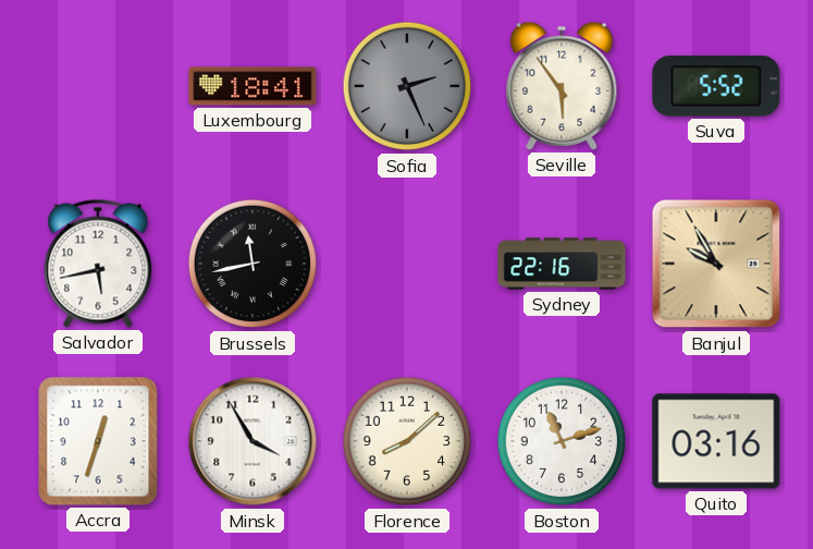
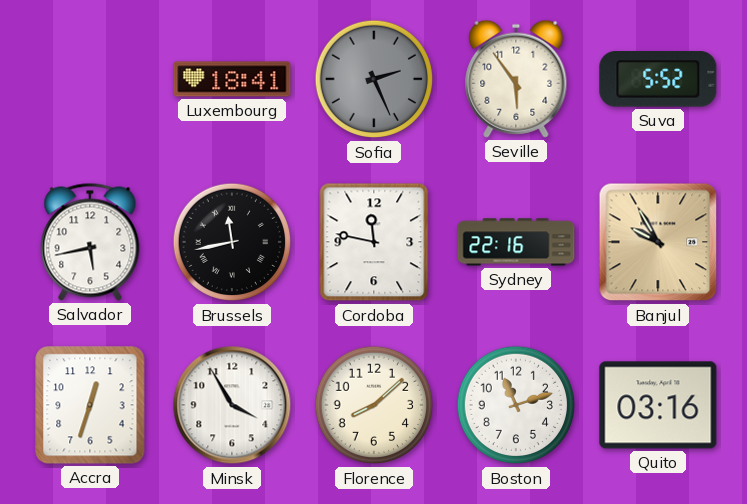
Cordoba: none -> 11:47 (374, 242)
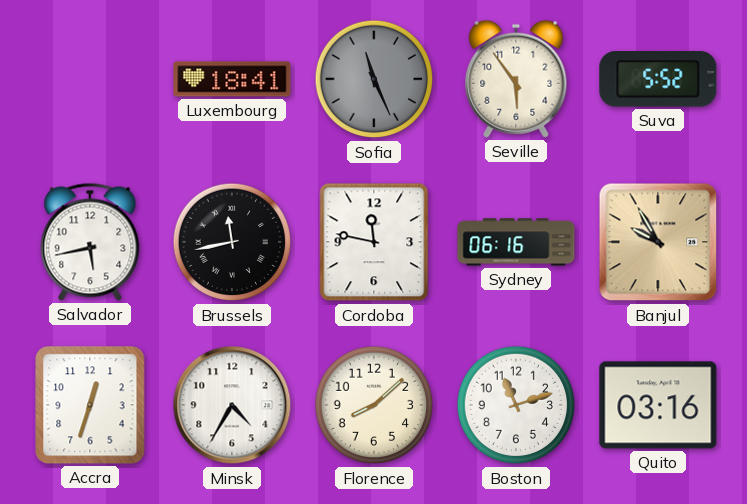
Sofia: 2:26 -> 11:26 (374, 79)
Sydney: 22:16 -> 06:16 (516, 242)
Minsk: 3:55 -> 4:35 (232, 405)
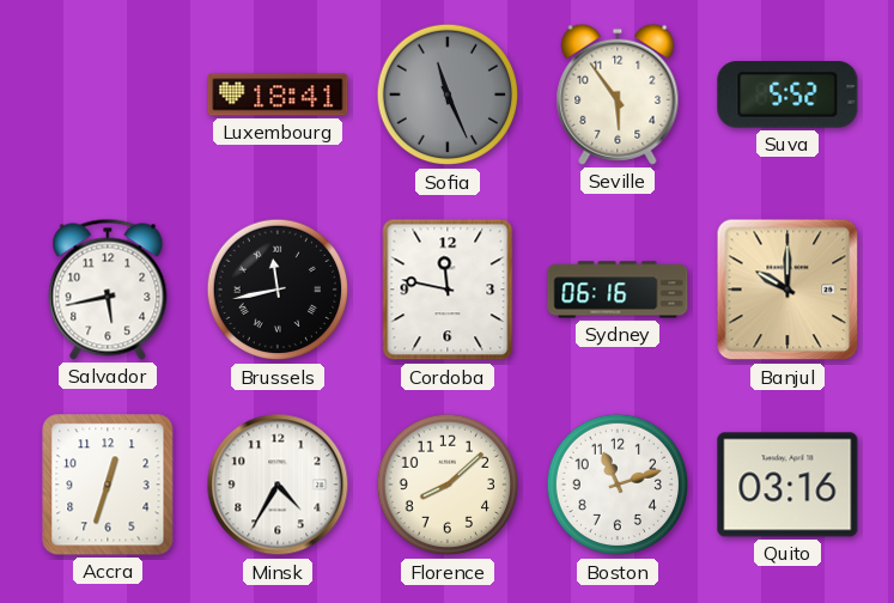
Banjul: 9:55 -> 10:00 (787, 290)
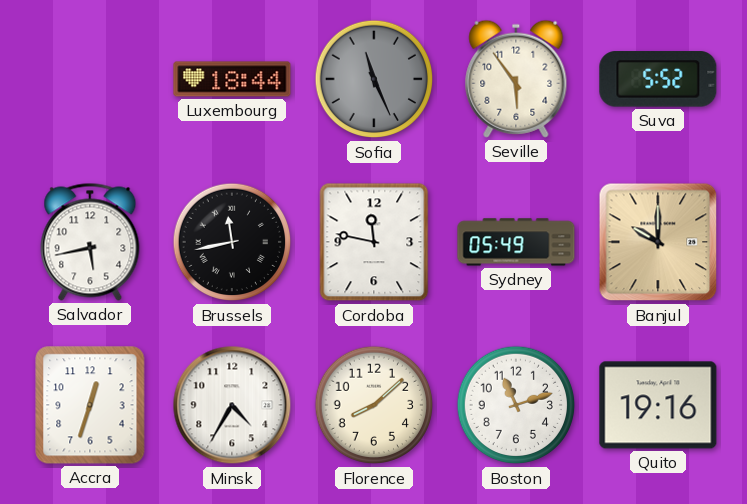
Luxembourg: 18:41 -> 18:44 (232, 79)
Sydney: 06:16 -> 05:49 (516, 242)
Quito: 03:16 -> 19:16 (658, 405)
